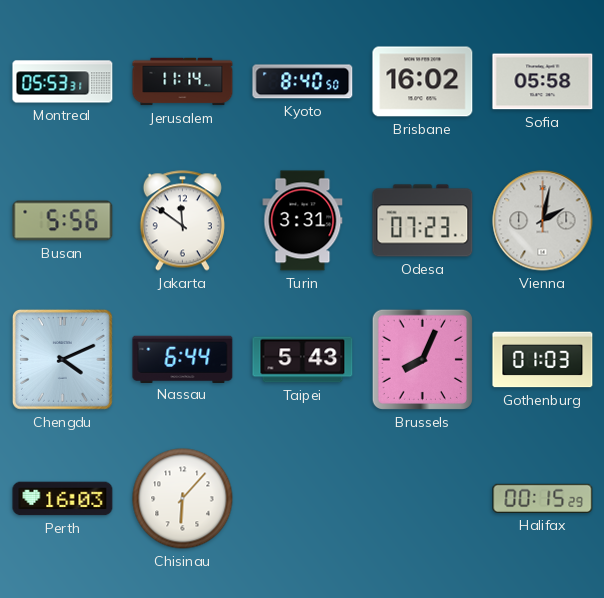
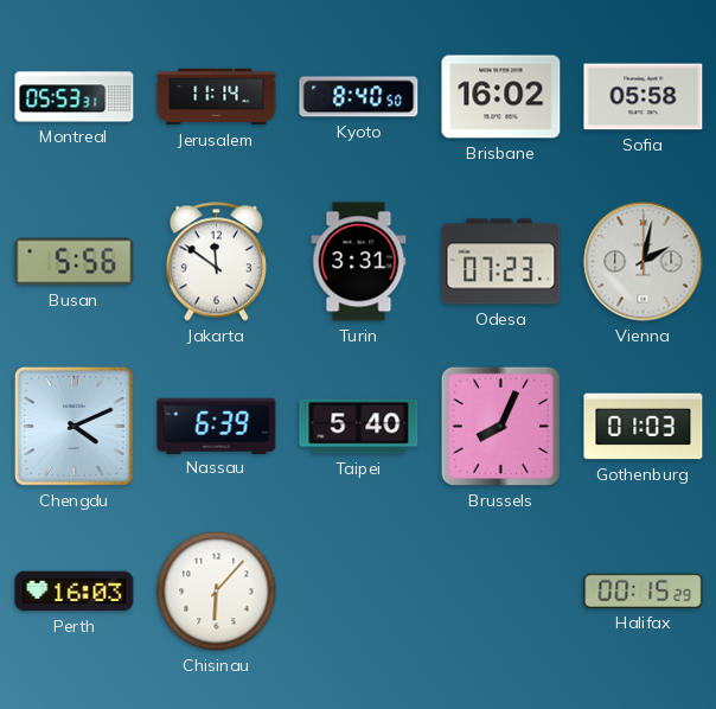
Nassau: 6:44 -> 6:39 (217, 426)
Taipei: 5:43 -> 5:40 (359, 427)
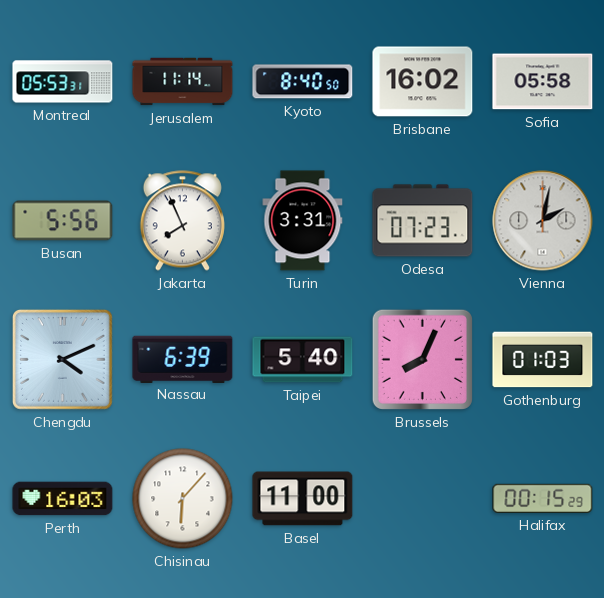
Jakarta: 11:51 -> 7:56 (182, 221)
Basel: none -> 11:00 (303, 499)
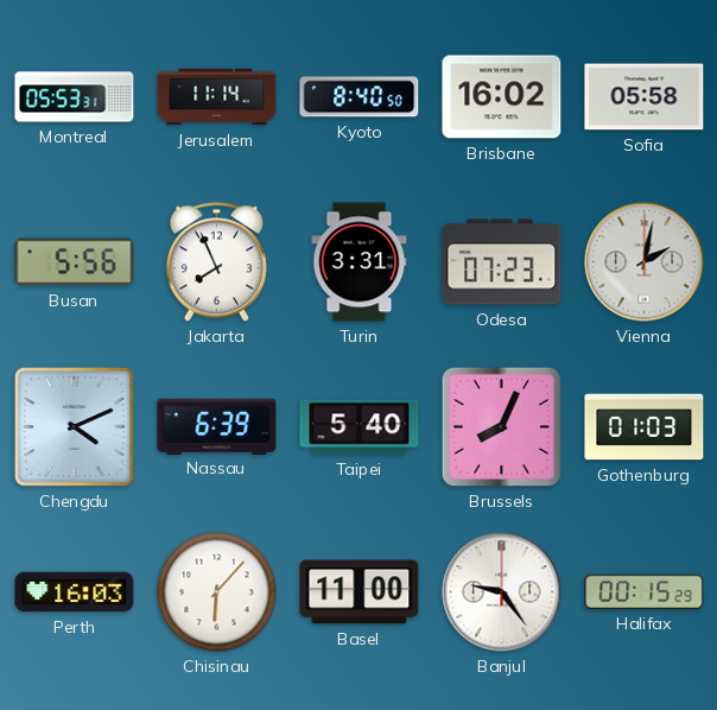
Banjul: none -> 9:24 (502, 592)
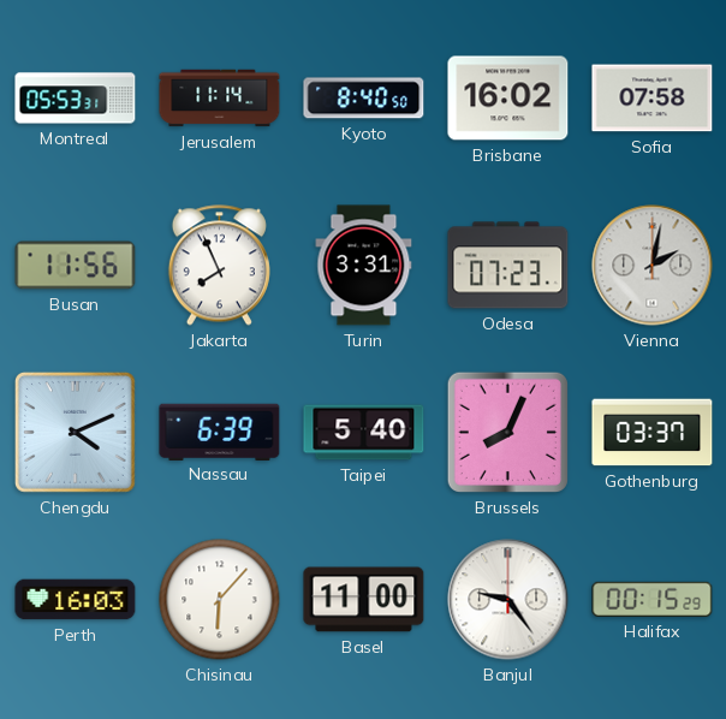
Sofia: 05:58 -> 07:58 (653, 99)
Busan: 5:56 -> 11:56 (76, 266)
Gothenburg: 01:03 -> 03:37 (653, 433)
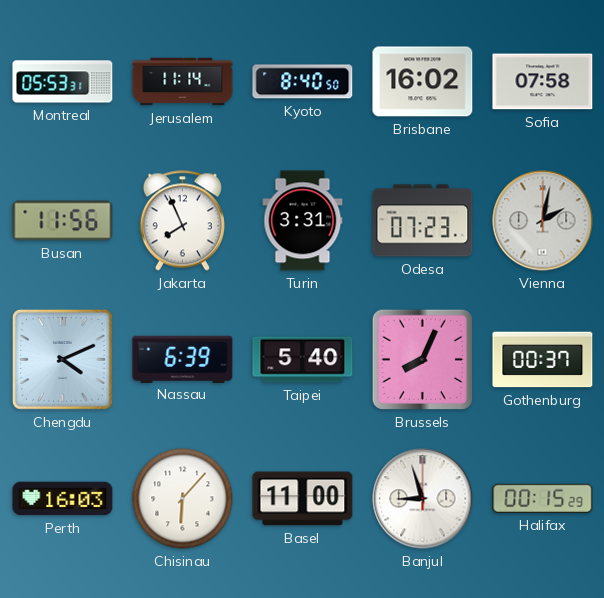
Gothenburg: 03:37 -> 00:37 (543, 360)
Banjul: 9:24 -> 8:57 (423, 499)
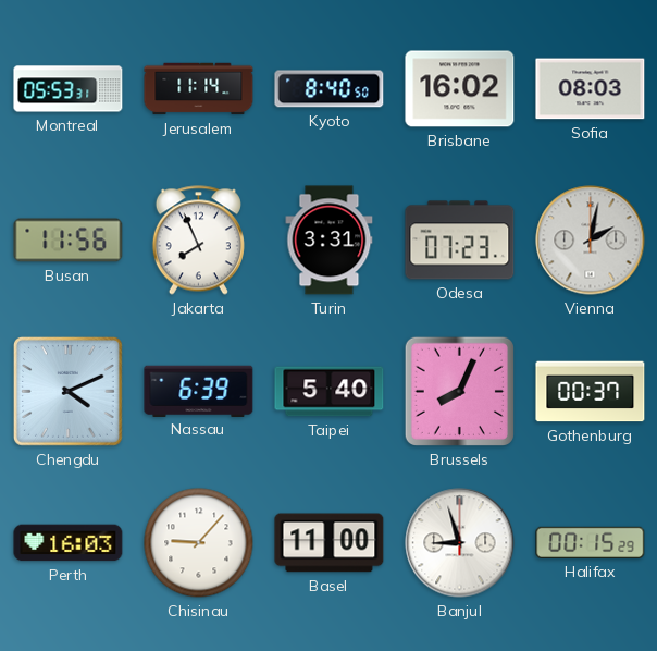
Sofia: 07:58 -> 08:03 (591, 89)
Chisinau: 6:07 -> 9:07 (199, 543)
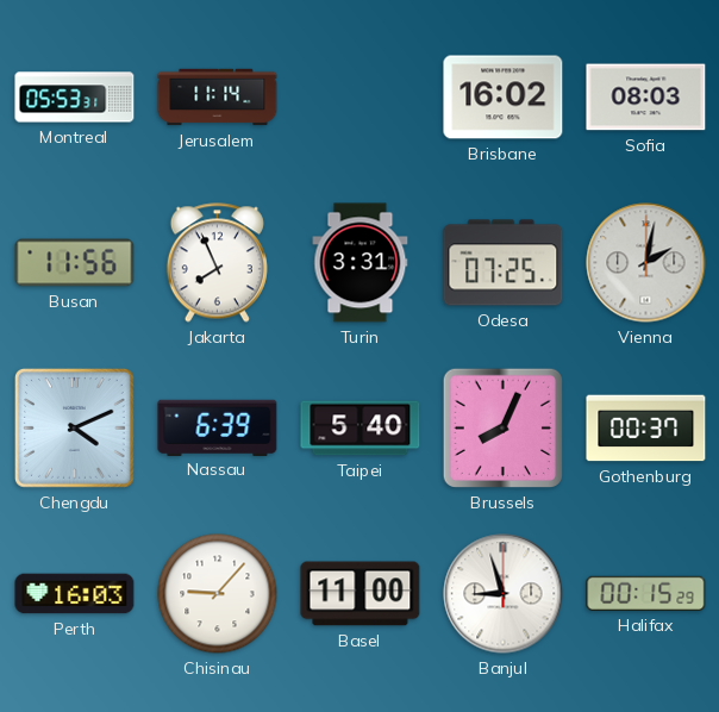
Kyoto: 8:40 -> none (330, 89)
Odesa: 07:23 -> 07:25 (504, 263)
